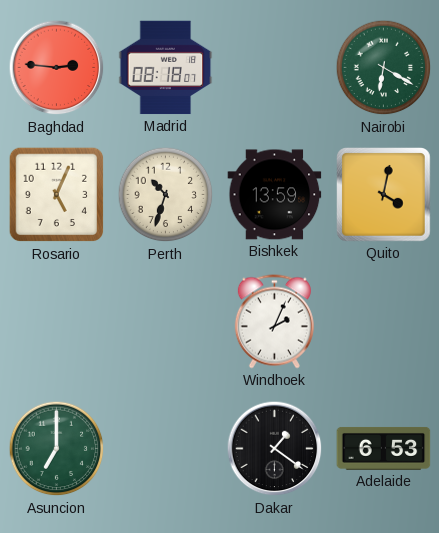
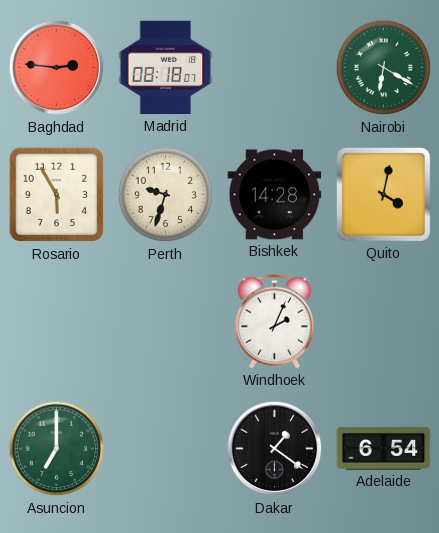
Rosario: 5:04 -> 5:55 (57, 195)
Perth: 10:33 -> 9:33 (166, 195)
Bishkek: 13:59 -> 14:28 (275, 195)
Adelaide: 6:53 -> 6:54 (384, 448)
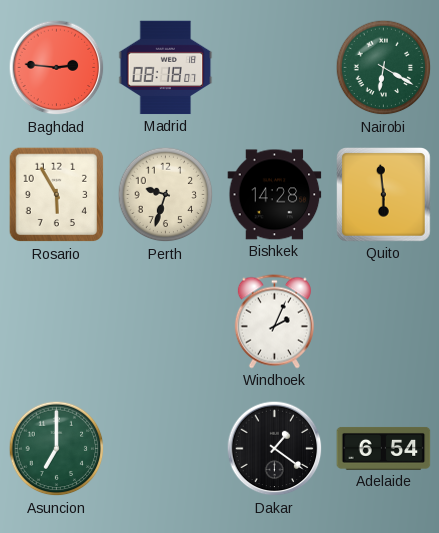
Quito: 4:02 -> 5:59 (384, 195)
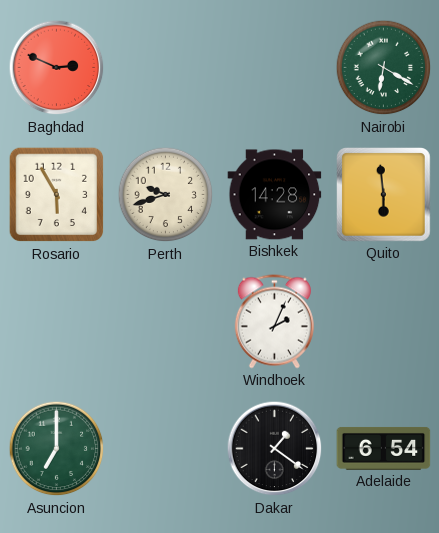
Baghdad: 2:46 -> 2:49 (57, 68)
Madrid: 08:18 -> none (166, 68)
Perth: 9:33 -> 9:42 (166, 195)
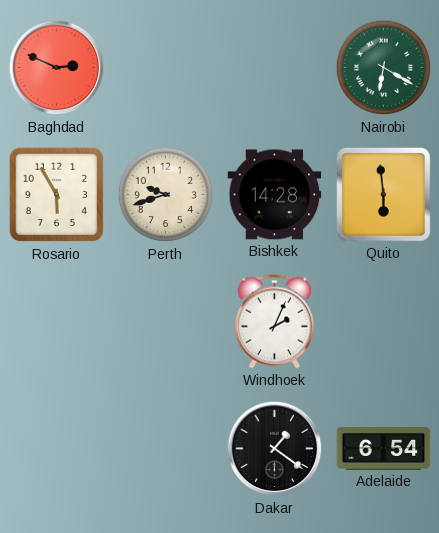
Asuncion: 7:00 -> none (57, 449)
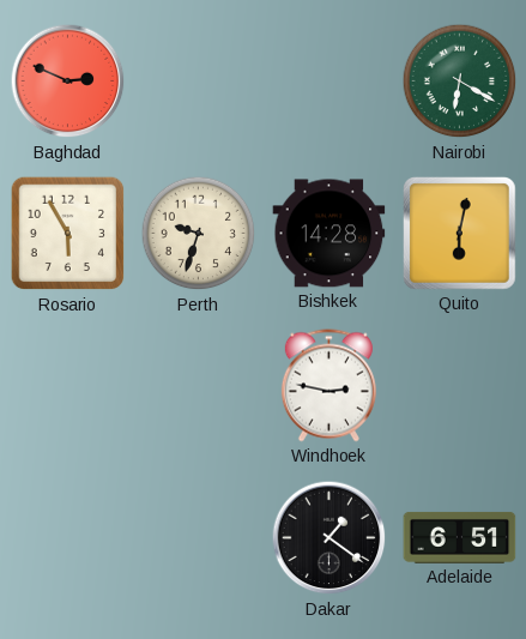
Perth: 9:42 -> 9:33 (199, 234)
Quito: 5:59 -> 6:02 (460, 234)
Windhoek: 2:04 -> 2:47 (328, 386)
Adelaide: 6:54 -> 6:51 (460, 537)
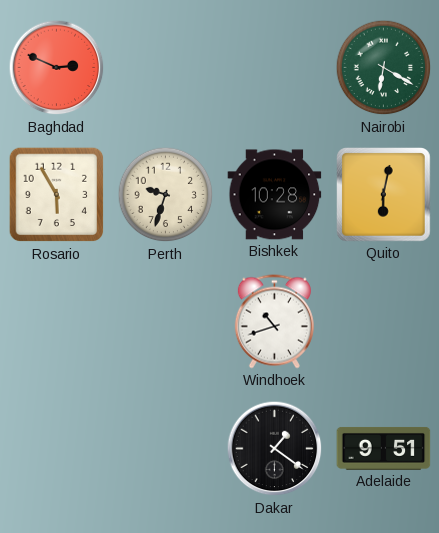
Bishkek: 14:28 -> 10:28 (275, 195)
Windhoek: 2:47 -> 10:42 (274, 322)
Adelaide: 6:51 -> 9:51 (384, 448)
